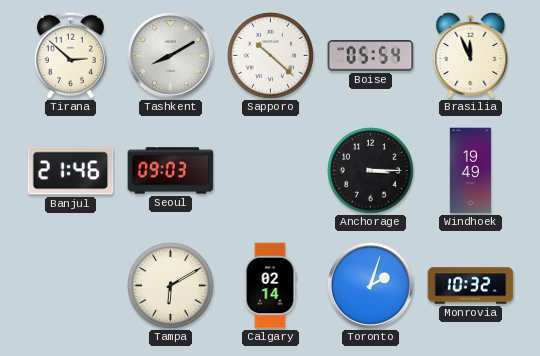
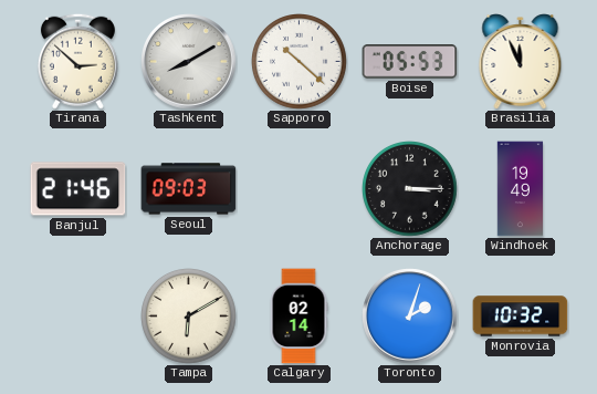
Boise: 05:54 -> 05:53 (410, 62)
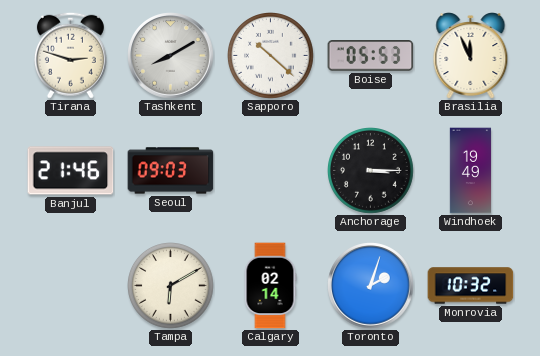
Tirana: 2:52 -> 2:48 (70, 55)
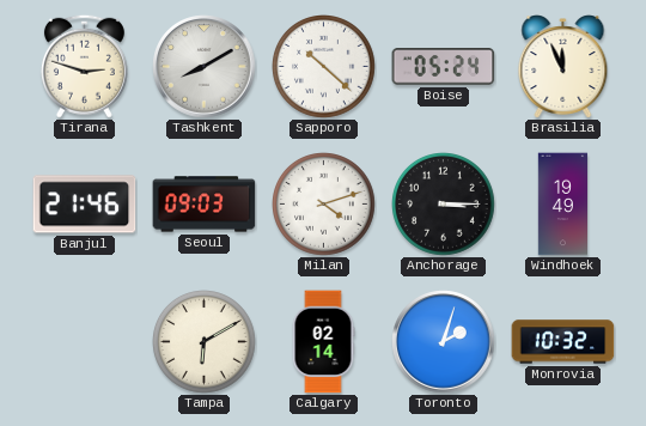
Boise: 05:53 -> 05:24 (444, 67)
Milan: none -> 4:12 (324, 205)
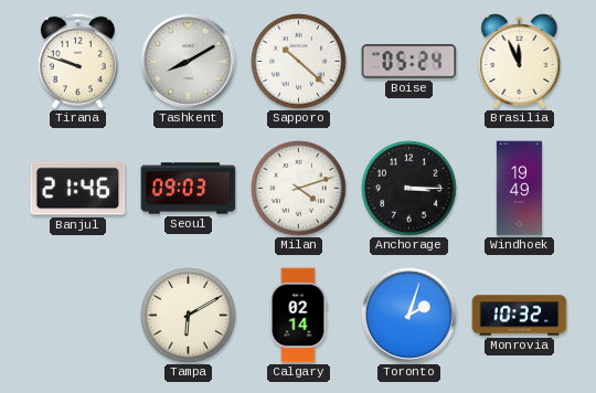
Tirana: 2:48 -> 9:48 (77, 61)
